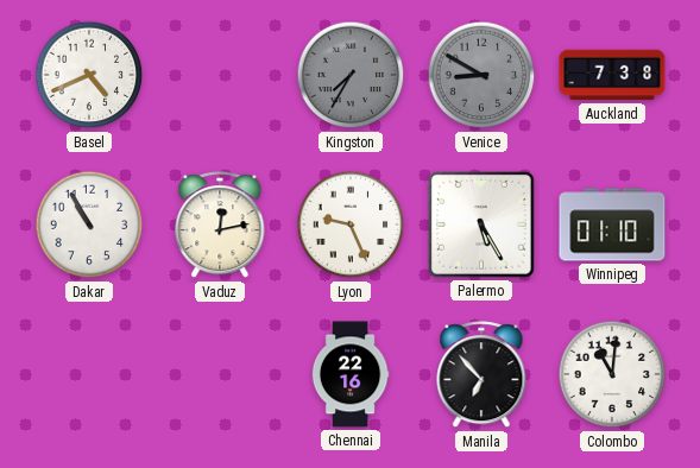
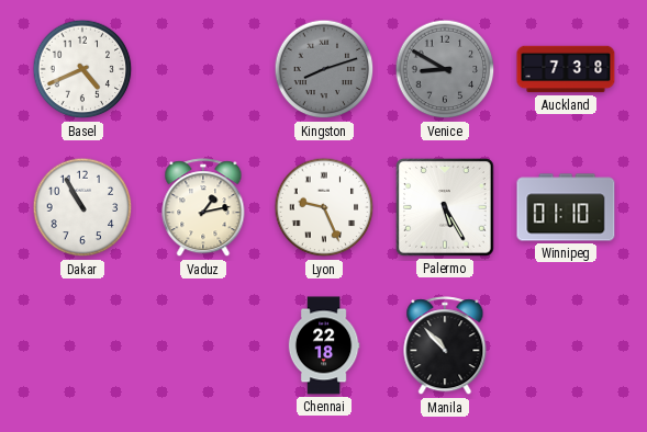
Kingston: 7:35 -> 8:12 (324, 69)
Vaduz: 12:13 -> 1:13 (203, 208)
Chennai: 22:16 -> 22:18 (324, 345)
Manila: 6:53 -> 10:53 (445, 346)
Colombo: 11:01 -> none (612, 374)
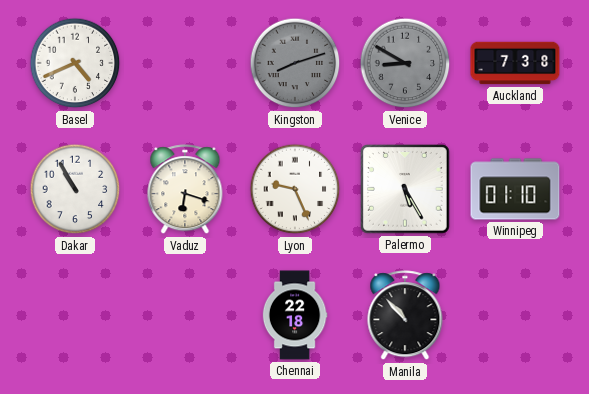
Vaduz: 1:13 -> 6:18 (185, 190)
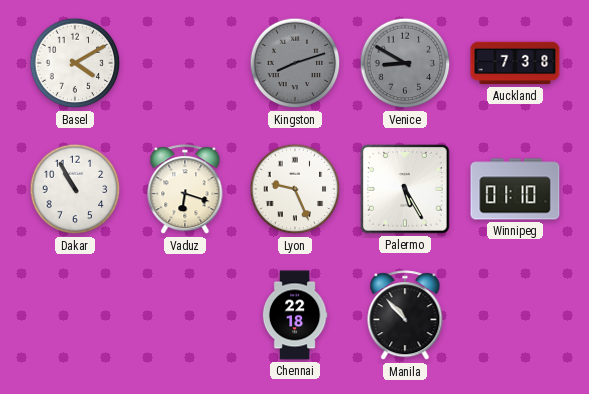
Basel: 4:41 -> 4:10 (75, 63)
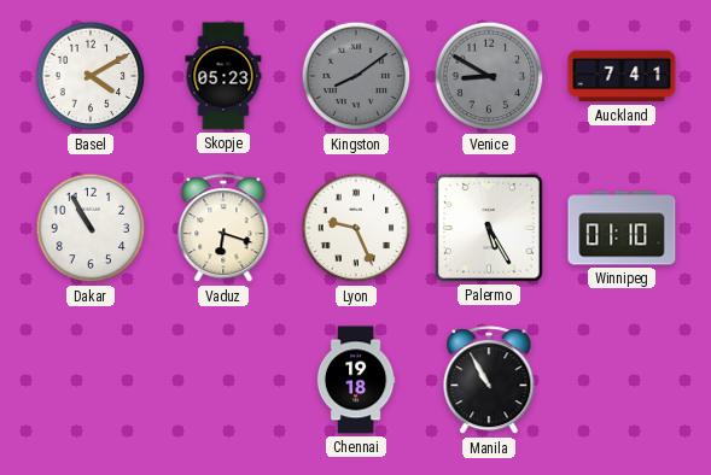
Skopje: none -> 05:23 (223, 76)
Kingston: 8:12 -> 8:09 (356, 76)
Auckland: 7:38 -> 7:41 (622, 76)
Chennai: 22:18 -> 19:18 (356, 380)
Manila: 10:53 -> 10:55 (489, 381)
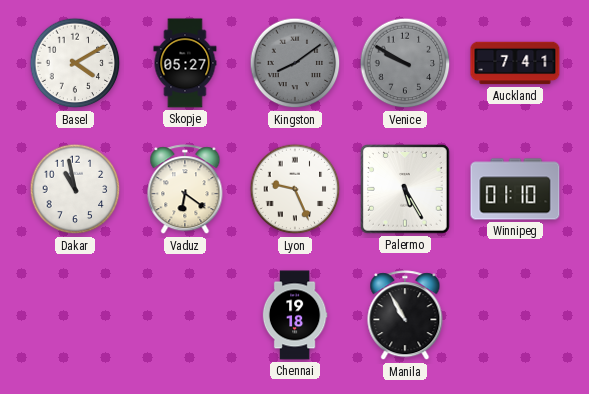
Skopje: 05:23 -> 05:27 (185, 63)
Venice: 8:50 -> 9:50 (405, 63)
Dakar: 10:55 -> 10:58 (75, 189)
Vaduz: 6:18 -> 6:21 (185, 190)
